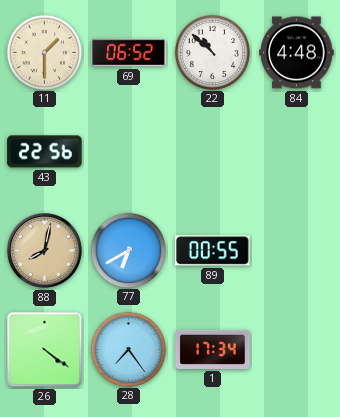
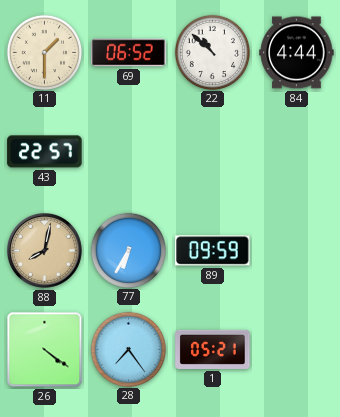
84: 4:48 -> 4:44 (297, 53)
43: 22:56 -> 22:57 (45, 152)
77: 6:40 -> 6:35 (128, 250)
89: 00:55 -> 09:59 (213, 251)
1: 17:34 -> 05:21 (213, 349)
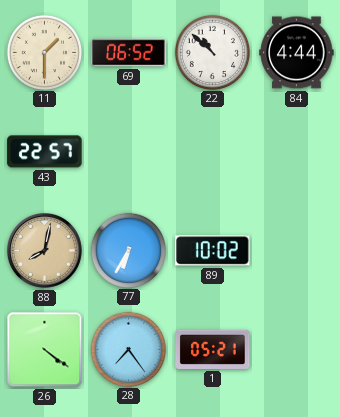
89: 09:59 -> 10:02 (213, 251)
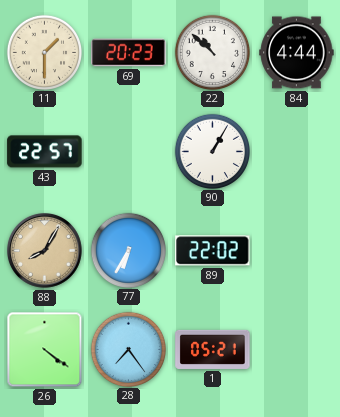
69: 06:52 -> 20:23 (129, 53)
90: none -> 1:05 (212, 151)
88: 8:02 -> 8:05 (45, 251)
89: 10:02 -> 22:02 (213, 251)
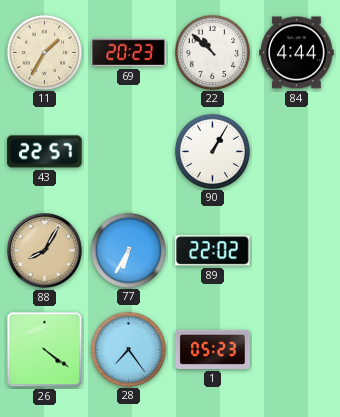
11: 1:30 -> 1:35 (44, 52)
1: 05:21 -> 05:23 (213, 349)
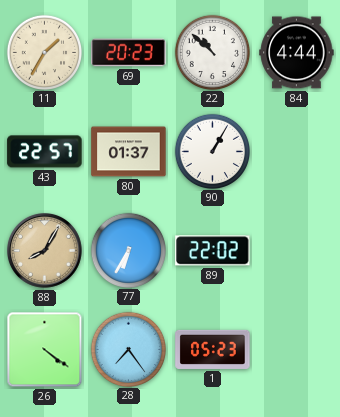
80: none -> 01:37 (129, 152)
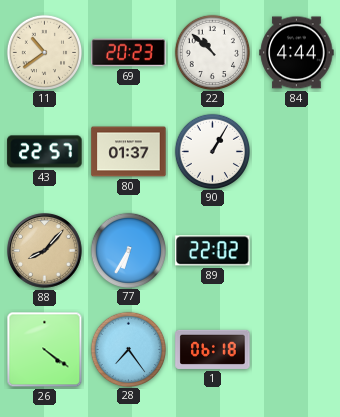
11: 1:35 -> 10:39 (44, 52)
88: 8:05 -> 8:07 (45, 251)
1: 05:23 -> 06:18 (213, 349)
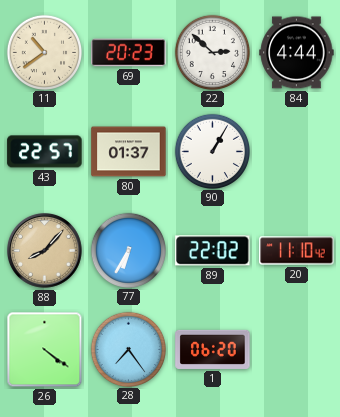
22: 10:52 -> 2:52 (212, 52)
20: none -> 11:10 (297, 251)
1: 06:18 -> 06:20 (213, 349)
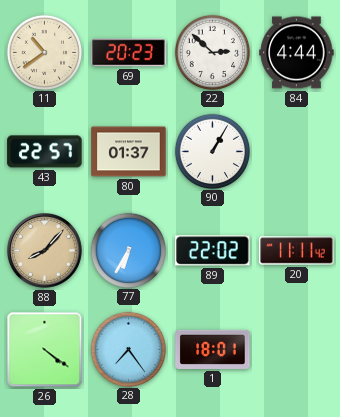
20: 11:10 -> 11:11 (297, 251)
1: 06:20 -> 18:01 (213, 349)
